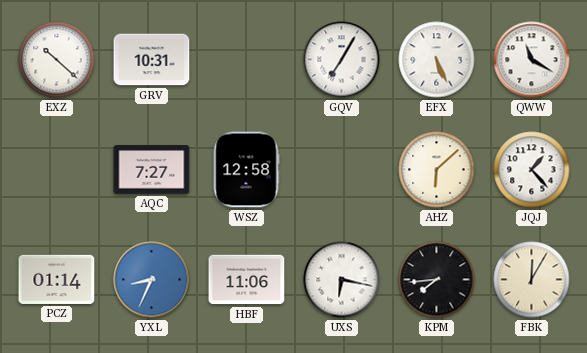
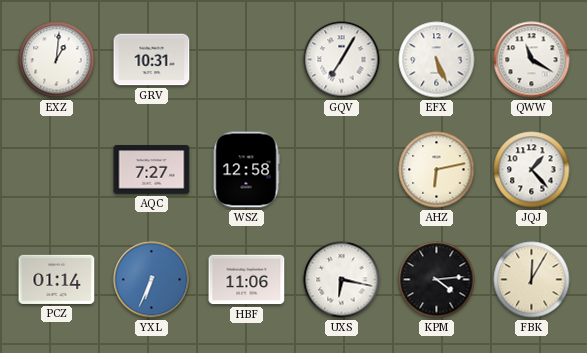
EXZ: 10:22 -> 1:01 (57, 60)
AHZ: 6:08 -> 6:13 (437, 170)
YXL: 8:34 -> 6:34 (152, 280)
KPM: 7:44 -> 4:14 (437, 280)
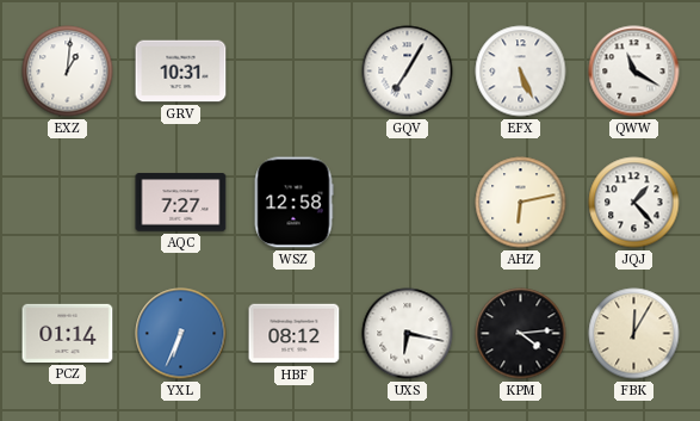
HBF: 11:06 -> 08:12 (295, 334)
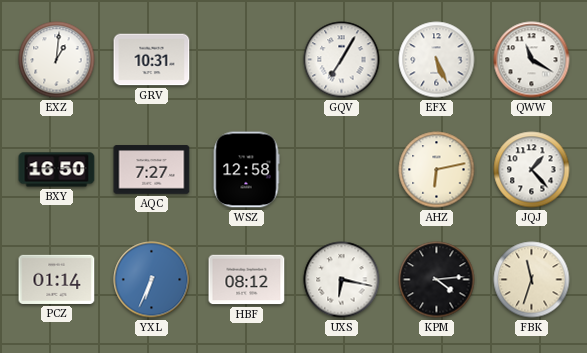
BXY: none -> 16:50 (57, 170)
FBK: 12:05 -> 11:33 (532, 280)
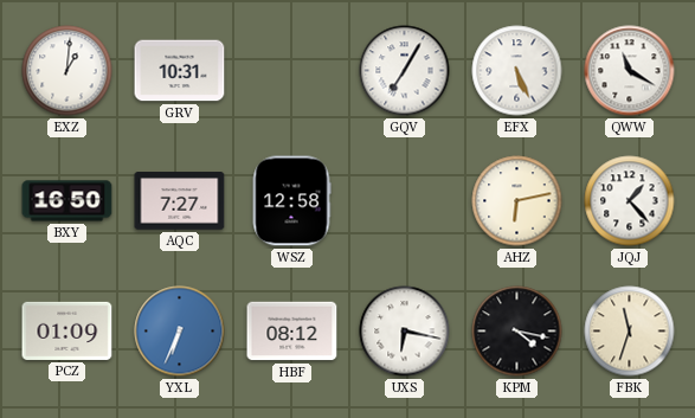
PCZ: 01:14 -> 01:09 (67, 330)
KPM: 4:14 -> 4:17 (517, 332)
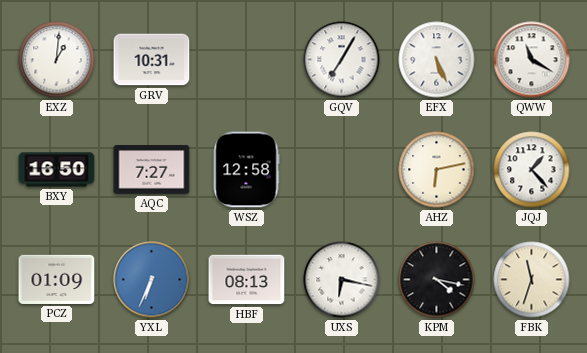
HBF: 08:12 -> 08:13 (247, 280)
